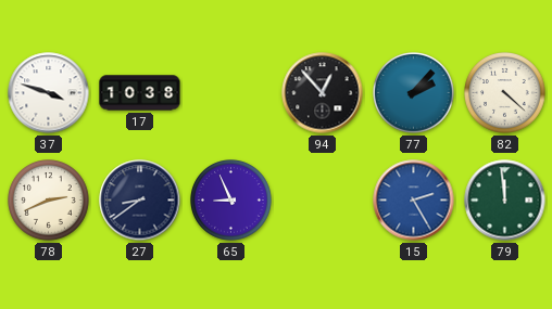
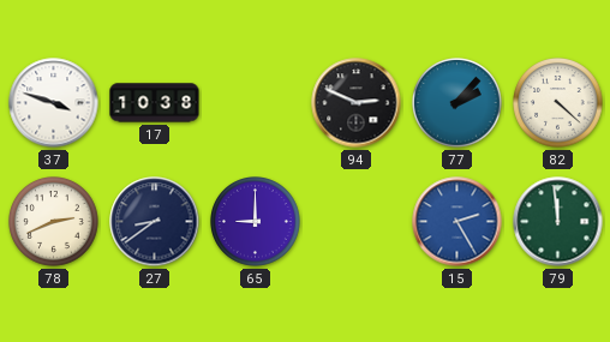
94: 12:53 -> 2:49 (357, 103)
65: 8:56 -> 9:00 (256, 222)
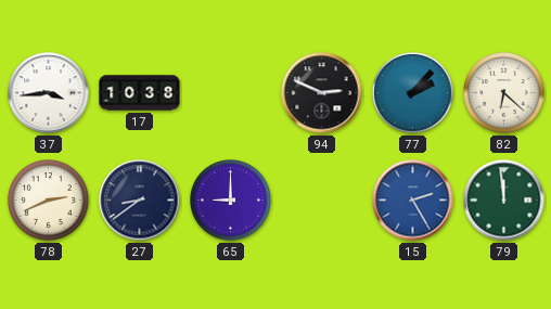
37: 3:48 -> 3:44 (49, 93)
82: 4:22 -> 6:22 (504, 93)
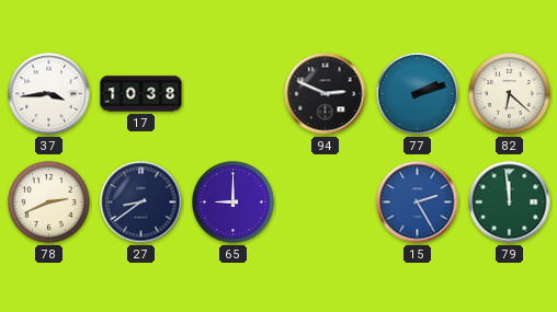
77: 2:07 -> 2:12 (418, 94)
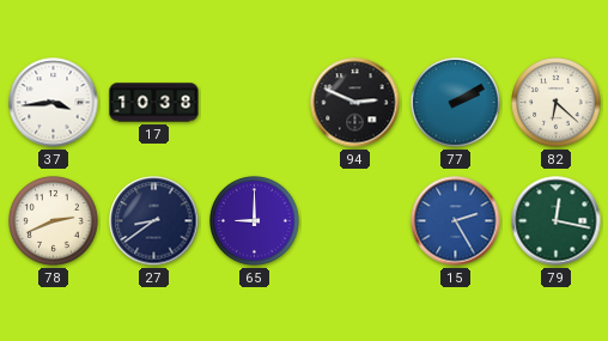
77: 2:12 -> 2:10 (456, 103)
79: 11:59 -> 12:17 (557, 221)
